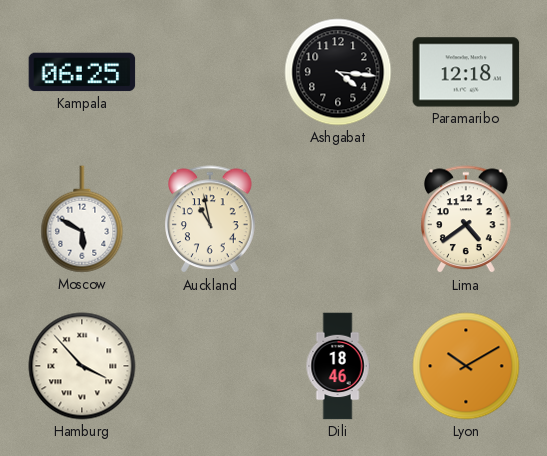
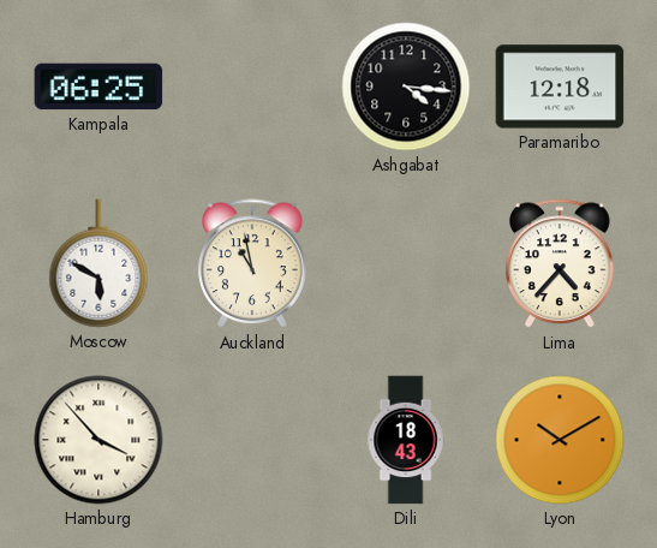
Lima: 4:39 -> 4:37 (561, 264)
Dili: 18:46 -> 18:43 (406, 440)
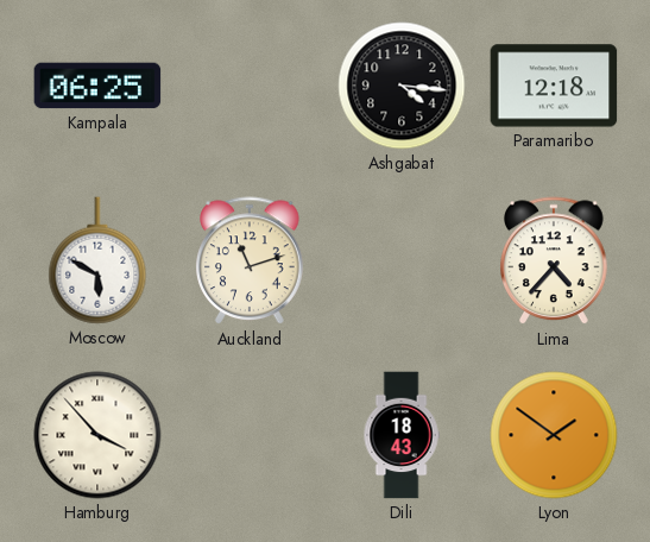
Auckland: 10:58 -> 11:12 (251, 261)
Lyon: 10:10 -> 1:51 (554, 435)
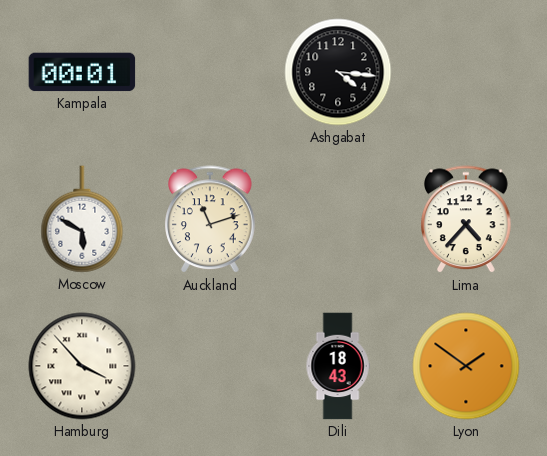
Kampala: 06:25 -> 00:01 (82, 72)
Paramaribo: 12:18 -> none (554, 86)
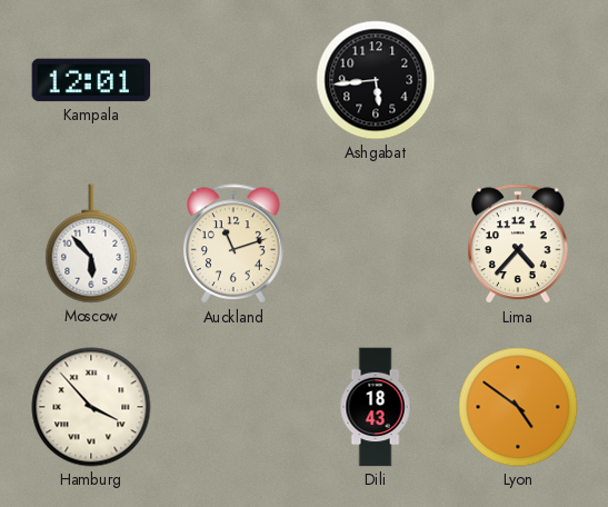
Kampala: 00:01 -> 12:01 (91, 80)
Ashgabat: 4:16 -> 5:44 (376, 80)
Moscow: 5:50 -> 5:53 (91, 243)
Lyon: 1:51 -> 4:51 (518, 407)
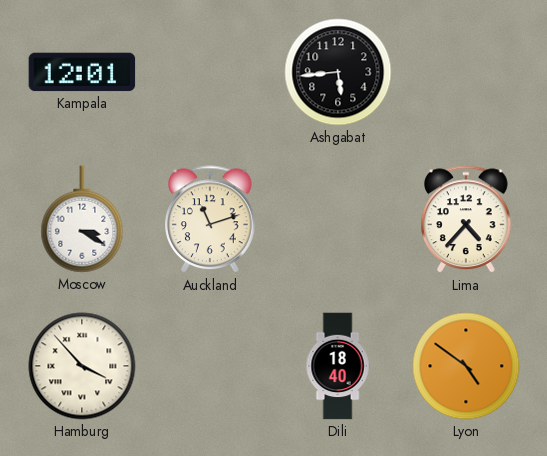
Moscow: 5:53 -> 3:20 (82, 219)
Dili: 18:43 -> 18:40 (338, 366)
